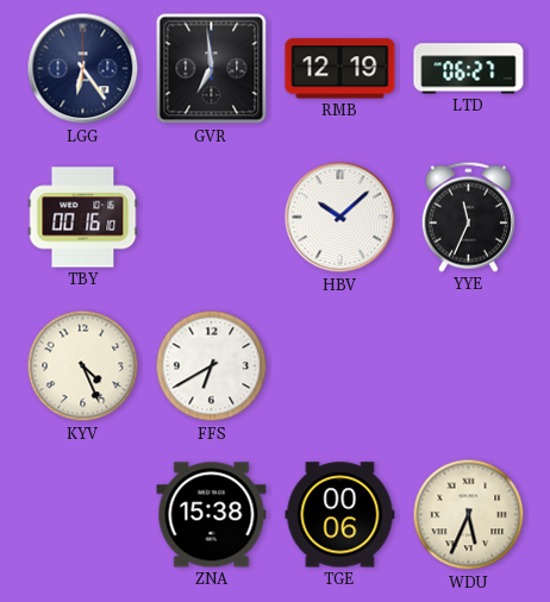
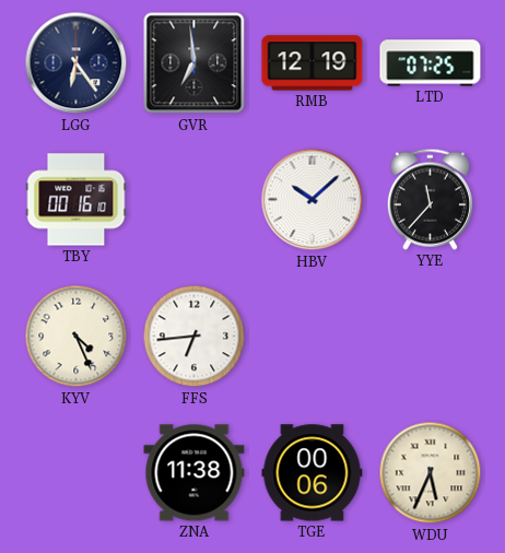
LTD: 06:27 -> 07:25 (431, 63)
YYE: 11:34 -> 11:37 (430, 199)
FFS: 6:40 -> 6:44 (195, 337)
ZNA: 15:38 -> 11:38 (195, 473)
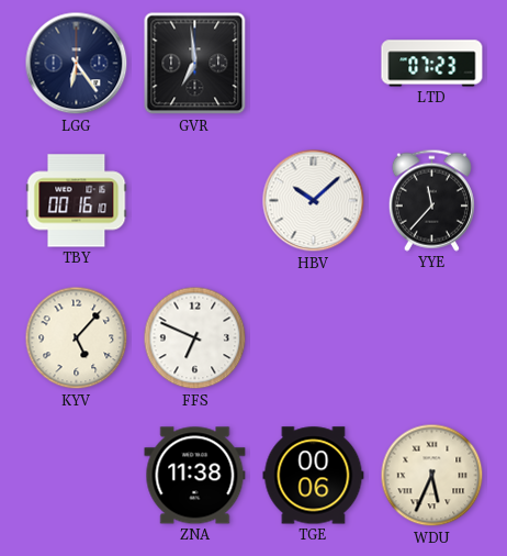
RMB: 12:19 -> none (313, 63)
LTD: 07:25 -> 07:23 (432, 64)
KYV: 4:26 -> 5:07 (77, 338)
FFS: 6:44 -> 6:49 (195, 338)
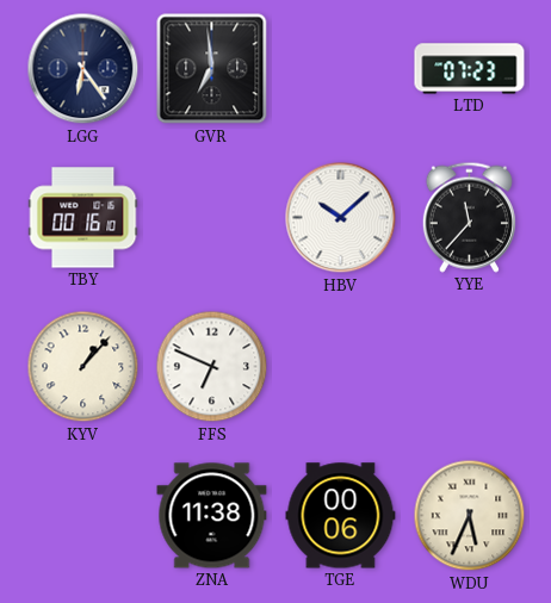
KYV: 5:07 -> 1:07 (83, 367)
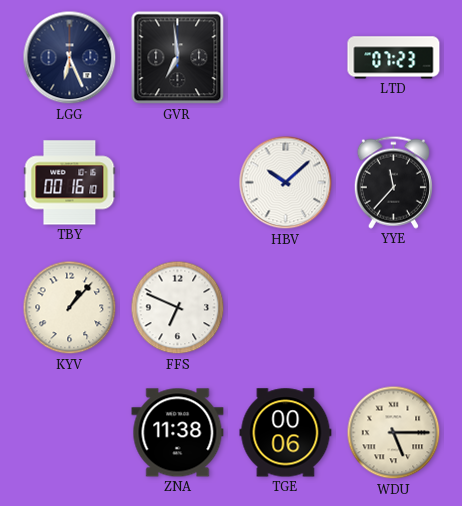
LGG: 6:24 -> 6:26 (70, 58)
WDU: 5:34 -> 5:15 (394, 433)
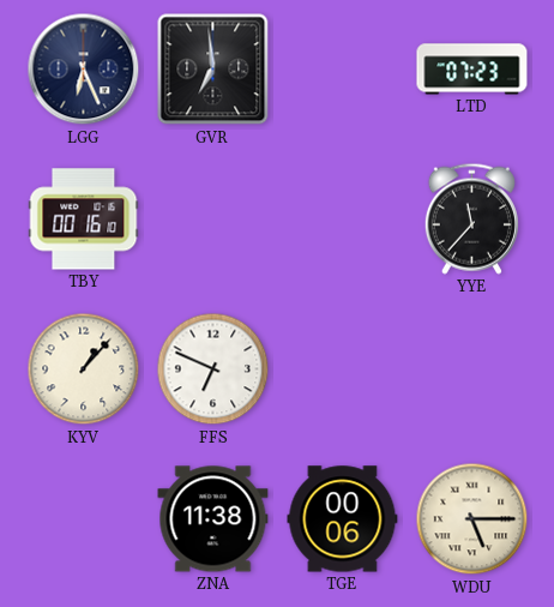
HBV: 10:08 -> none (286, 183)
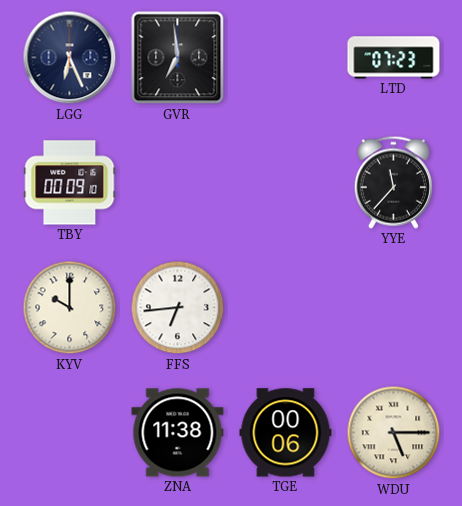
TBY: 00:16 -> 00:09 (70, 183)
KYV: 1:07 -> 10:00 (70, 308)
FFS: 6:49 -> 6:44 (178, 308)
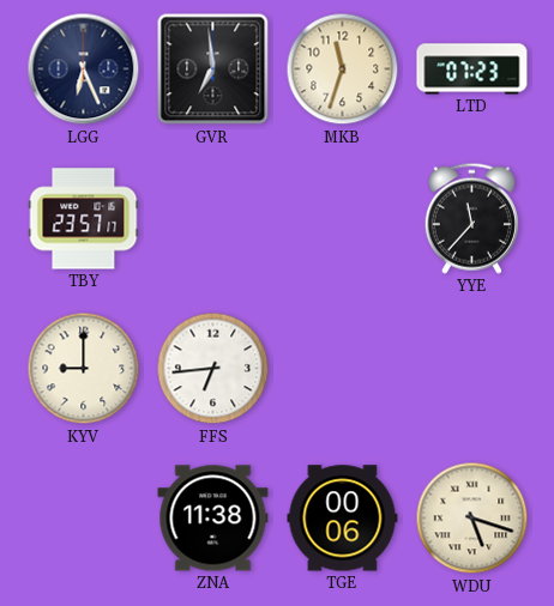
MKB: none -> 11:33 (343, 69)
TBY: 00:09 -> 23:57 (84, 219)
KYV: 10:00 -> 9:00 (84, 369)
WDU: 5:15 -> 5:18 (472, 519)
